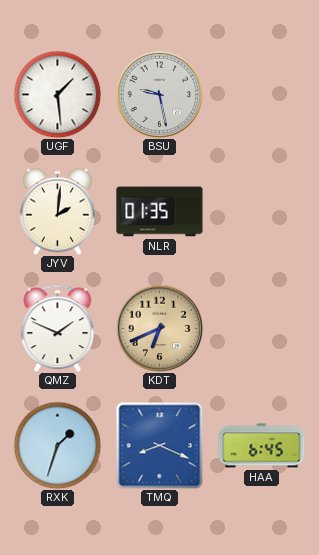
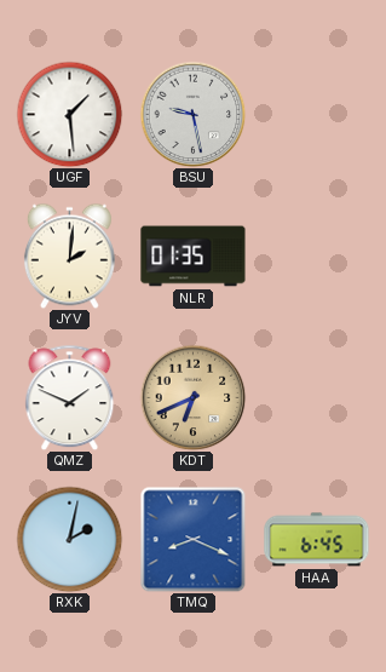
RXK: 1:33 -> 2:02 (69, 539)
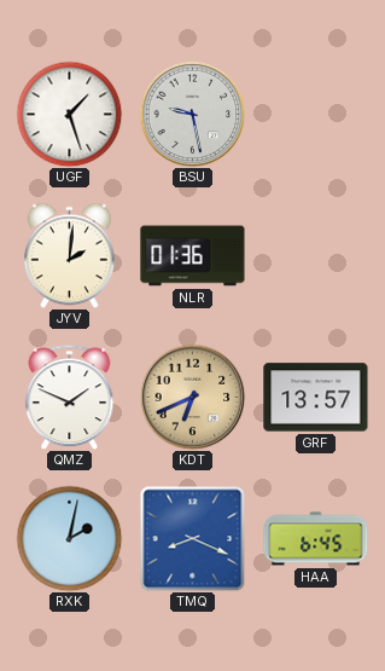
UGF: 1:29 -> 1:27 (69, 114)
NLR: 01:35 -> 01:36 (193, 256)
GRF: none -> 13:57 (316, 398)
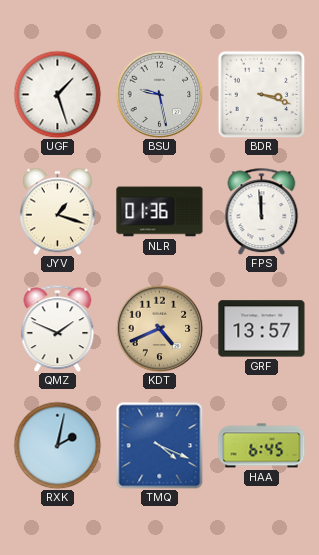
BDR: none -> 3:18 (261, 94)
JYV: 2:01 -> 1:18 (57, 211)
FPS: none -> 11:59 (262, 211)
KDT: 6:41 -> 4:41 (159, 328)
TMQ: 8:19 -> 4:19 (159, 445)
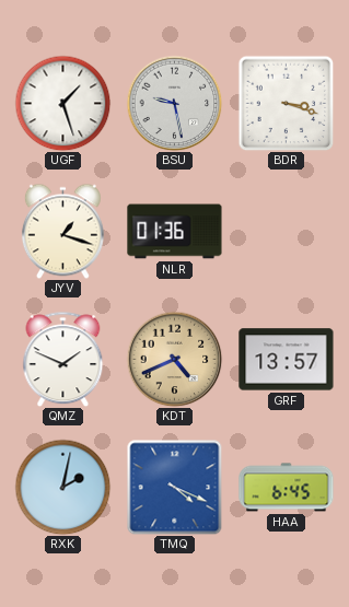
FPS: 11:59 -> none (262, 211)
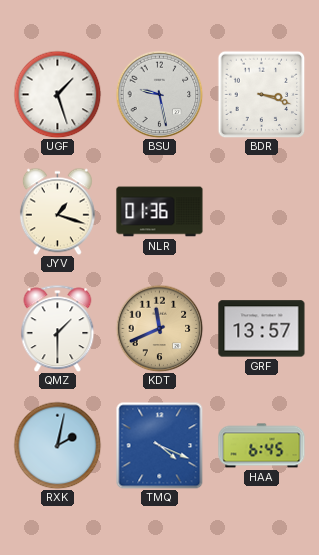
QMZ: 1:49 -> 1:30 (58, 328)
KDT: 4:41 -> 11:41 (159, 328)
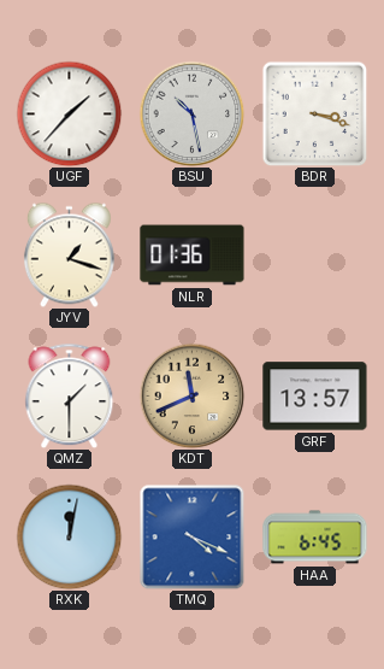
UGF: 1:27 -> 1:37 (69, 113)
BSU: 9:28 -> 10:28 (191, 113)
RXK: 2:02 -> 12:02 (69, 536)
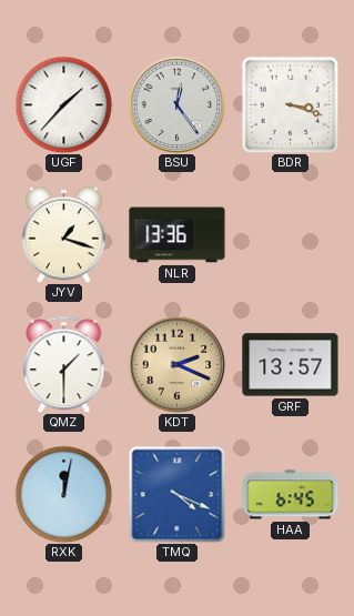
BSU: 10:28 -> 12:24 (176, 104)
NLR: 01:36 -> 13:36 (178, 235)
KDT: 11:41 -> 2:19 (176, 364)
